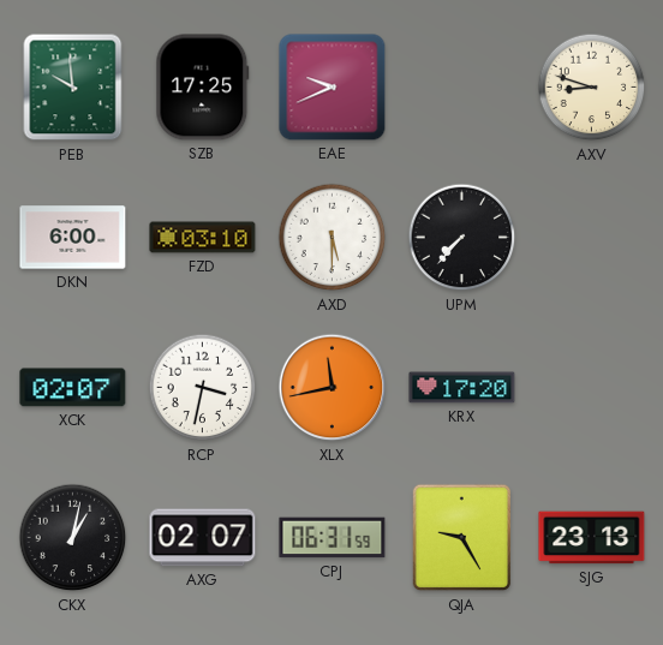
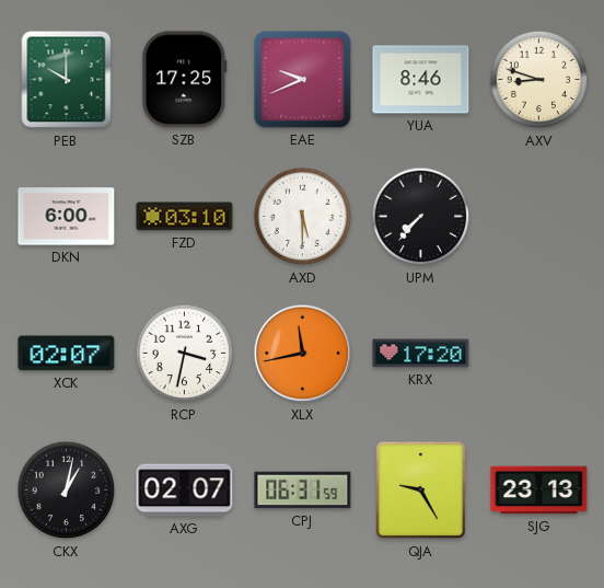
PEB: 9:59 -> 10:00 (67, 80)
YUA: none -> 8:46 (421, 80)
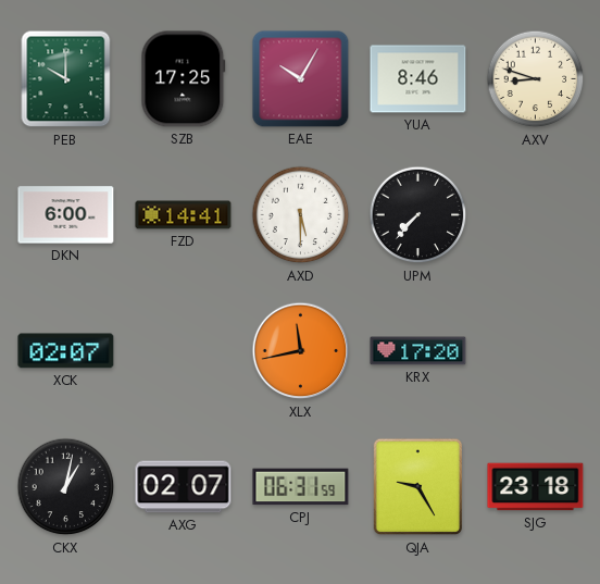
EAE: 9:41 -> 10:05 (301, 79)
FZD: 03:10 -> 14:41 (184, 215)
RCP: 3:32 -> none (185, 354)
SJG: 23:13 -> 23:18 (536, 487)
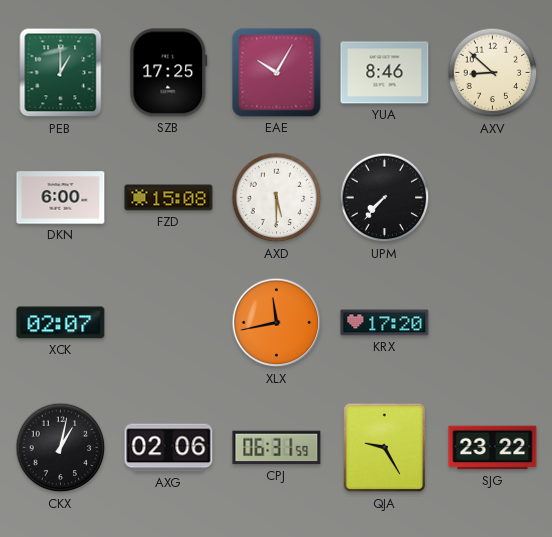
PEB: 10:00 -> 1:00 (61, 73)
AXV: 8:48 -> 8:52 (493, 73)
FZD: 14:41 -> 15:08 (169, 198)
AXG: 02:07 -> 02:06 (169, 448)
SJG: 23:18 -> 23:22 (493, 448)
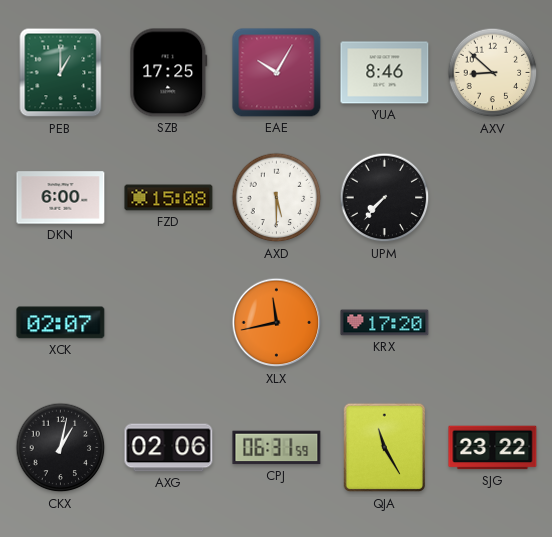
QJA: 9:25 -> 11:25 (385, 448)
